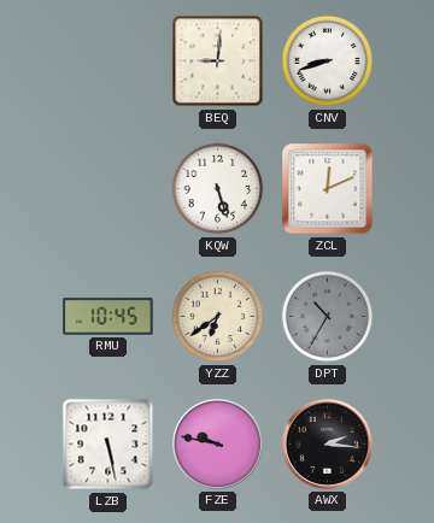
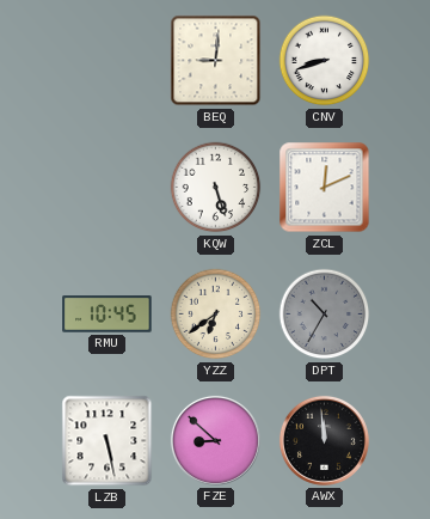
FZE: 9:47 -> 8:52 (215, 440)
AWX: 2:16 -> 11:59 (324, 440)
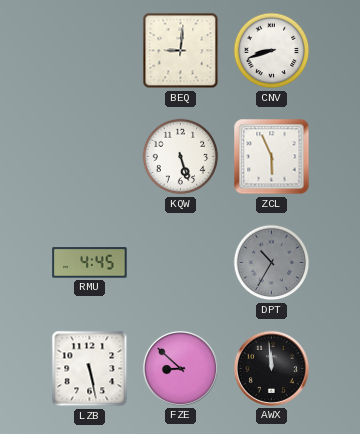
ZCL: 12:11 -> 5:56 (272, 157)
RMU: 10:45 -> 4:45 (90, 263)
YZZ: 6:39 -> none (216, 315)
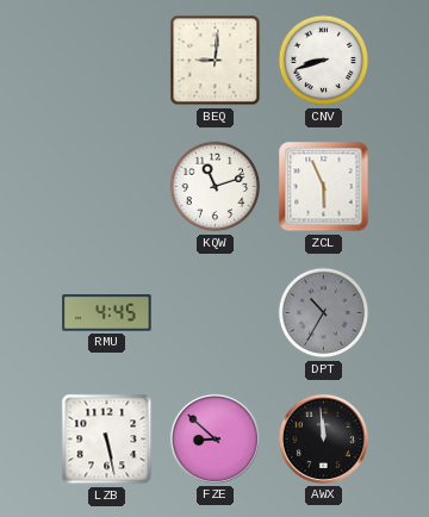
KQW: 5:27 -> 11:12 (216, 187)
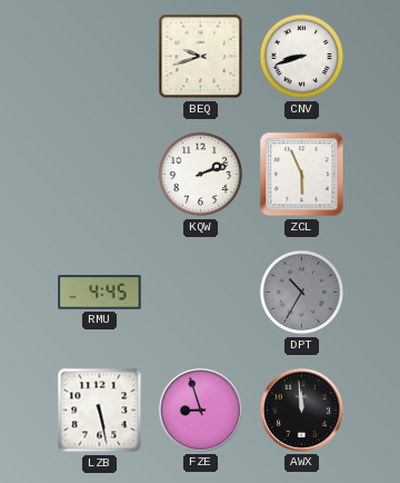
BEQ: 9:01 -> 9:42 (201, 57)
KQW: 11:12 -> 2:12 (201, 175)
FZE: 8:52 -> 8:57 (200, 410)
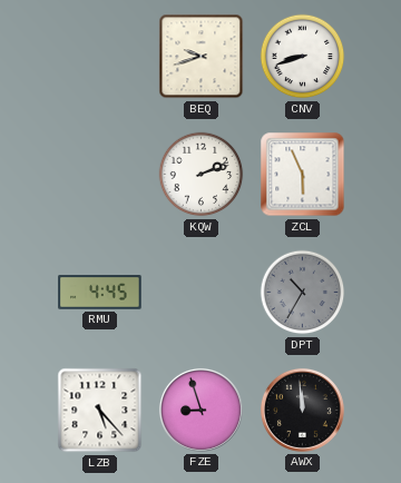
LZB: 5:28 -> 5:23 (100, 411)
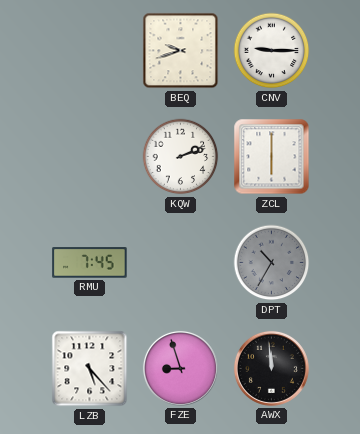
CNV: 8:42 -> 9:15 (272, 51)
ZCL: 5:56 -> 6:00 (272, 157)
RMU: 4:45 -> 7:45 (90, 263)
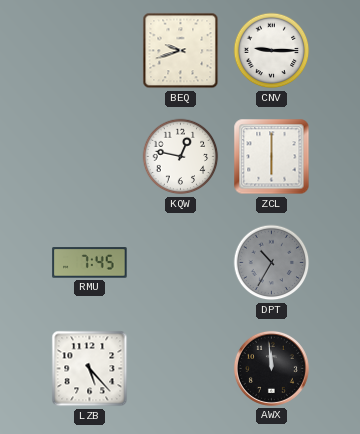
KQW: 2:12 -> 12:47 (181, 157)
FZE: 8:57 -> none (180, 368)
